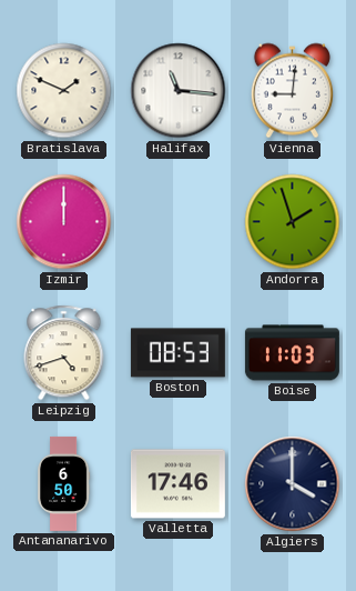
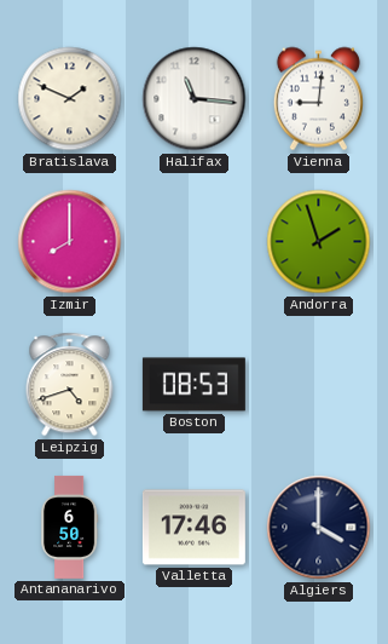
Izmir: 12:00 -> 8:00 (70, 242)
Boise: 11:03 -> none (292, 353)
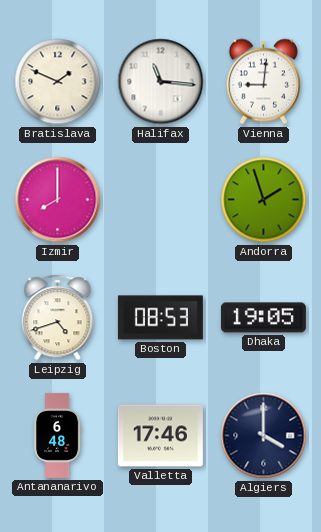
Dhaka: none -> 19:05 (263, 318)
Antananarivo: 6:50 -> 6:48 (58, 435)
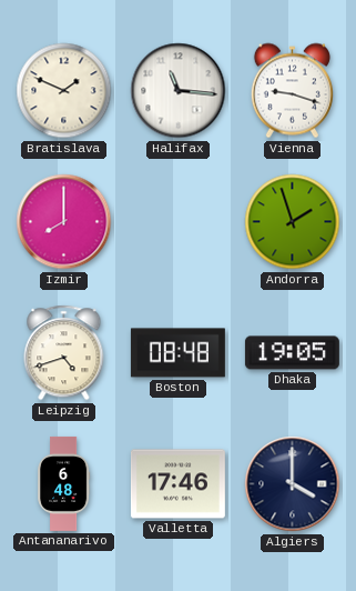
Vienna: 9:01 -> 9:18 (292, 91)
Boston: 08:53 -> 08:48 (177, 353)
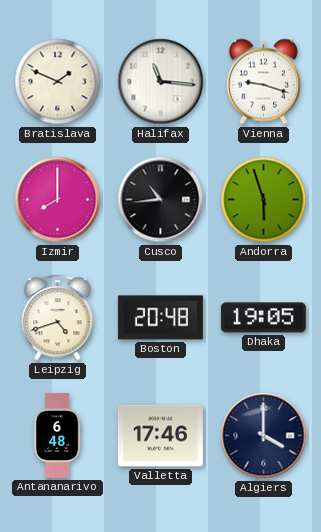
Cusco: none -> 10:44 (161, 200)
Andorra: 1:57 -> 5:57 (264, 200)
Boston: 08:48 -> 20:48 (160, 318)
